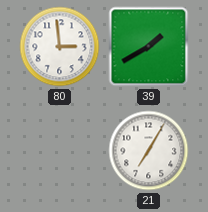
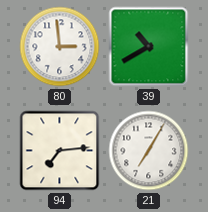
39: 1:40 -> 10:40 (149, 47)
94: none -> 7:14 (60, 151)
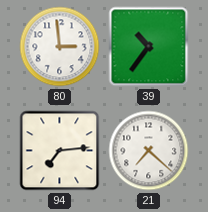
39: 10:40 -> 10:36 (149, 47)
21: 7:05 -> 7:22 (149, 151)
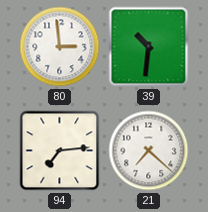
39: 10:36 -> 10:31 (149, 47)
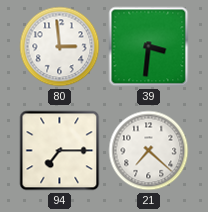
39: 10:31 -> 3:31 (149, 47)
94: 7:14 -> 7:15 (60, 151)
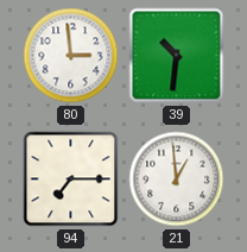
39: 3:31 -> 10:31 (177, 56)
21: 7:22 -> 12:59 (177, 179)
